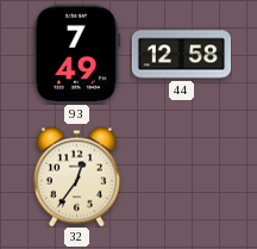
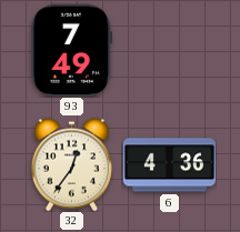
44: 12:58 -> none (181, 55)
6: none -> 4:36 (169, 165)
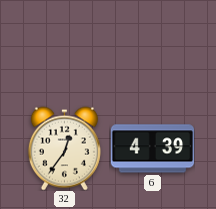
93: 7:49 -> none (71, 50)
6: 4:36 -> 4:39 (152, 149)
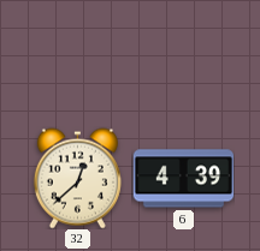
32: 12:36 -> 12:38 (77, 178)
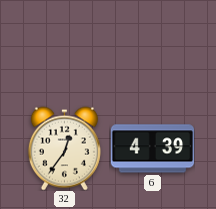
32: 12:38 -> 12:36 (64, 148)
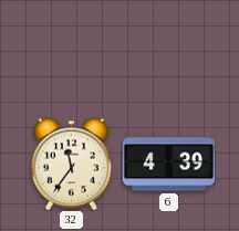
32: 12:36 -> 11:36 (71, 164)
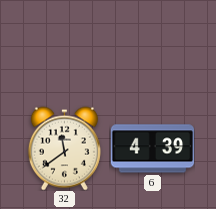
32: 11:36 -> 11:39 (64, 148)
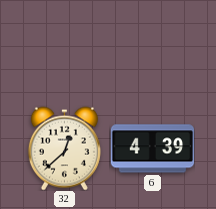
32: 11:39 -> 12:38 (64, 148)
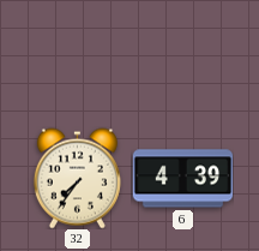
32: 12:38 -> 7:36 (77, 178)
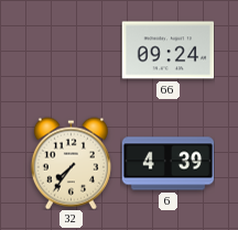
66: none -> 09:24 (167, 51)
